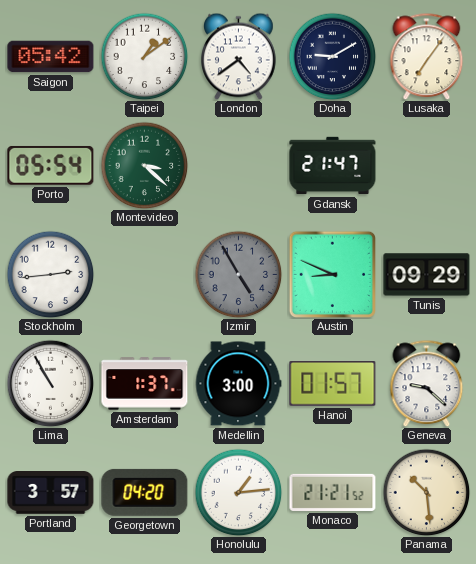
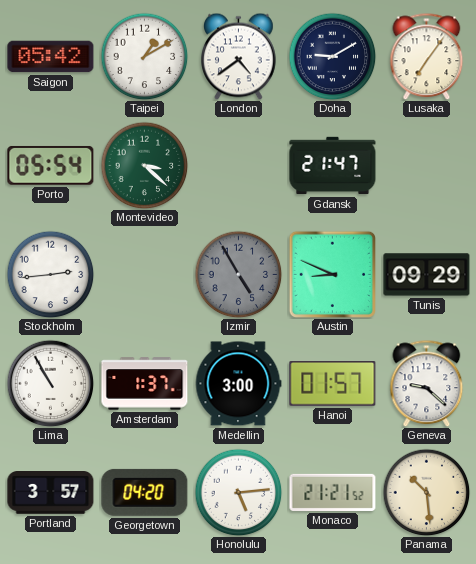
Taipei: 1:09 -> 1:10 (144, 56)
Honolulu: 1:14 -> 5:14 (238, 492)
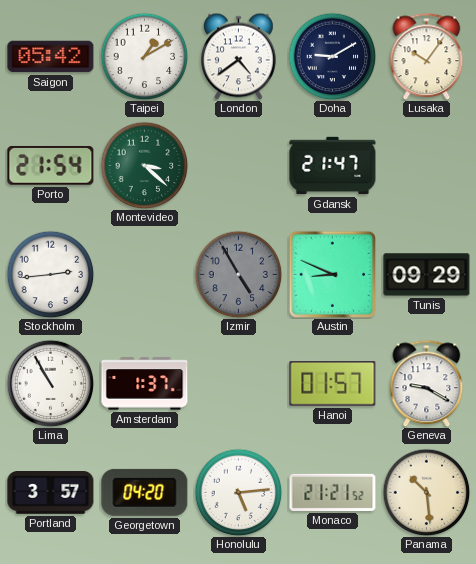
Lusaka: 7:06 -> 10:06 (427, 56)
Porto: 05:54 -> 21:54 (51, 166)
Medellin: 3:00 -> none (238, 384)
Geneva: 9:22 -> 9:20 (427, 383)
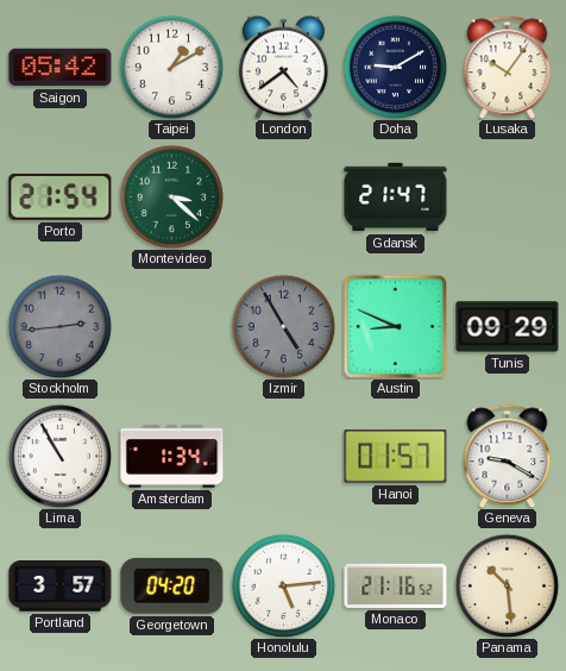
Stockholm dial: white -> grey (59, 326)
Amsterdam: 1:37 -> 1:34 (172, 457)
Monaco: 21:21 -> 21:16 (396, 585)
